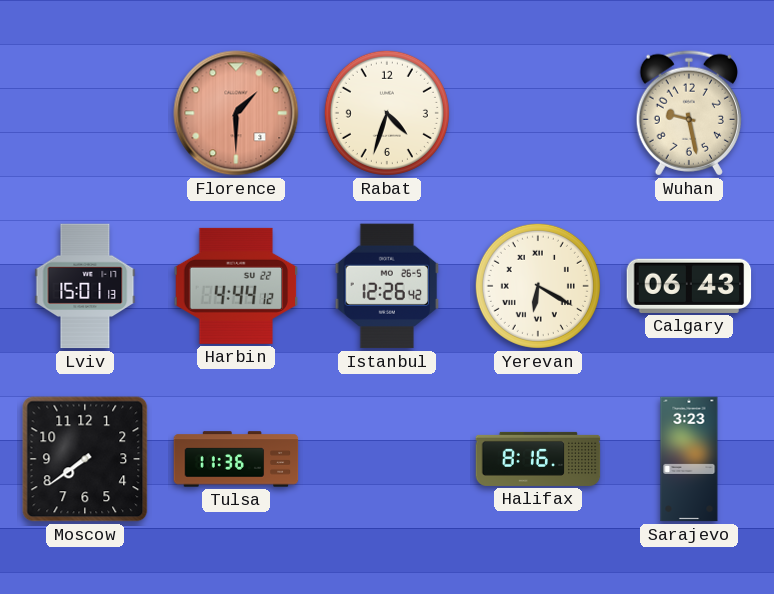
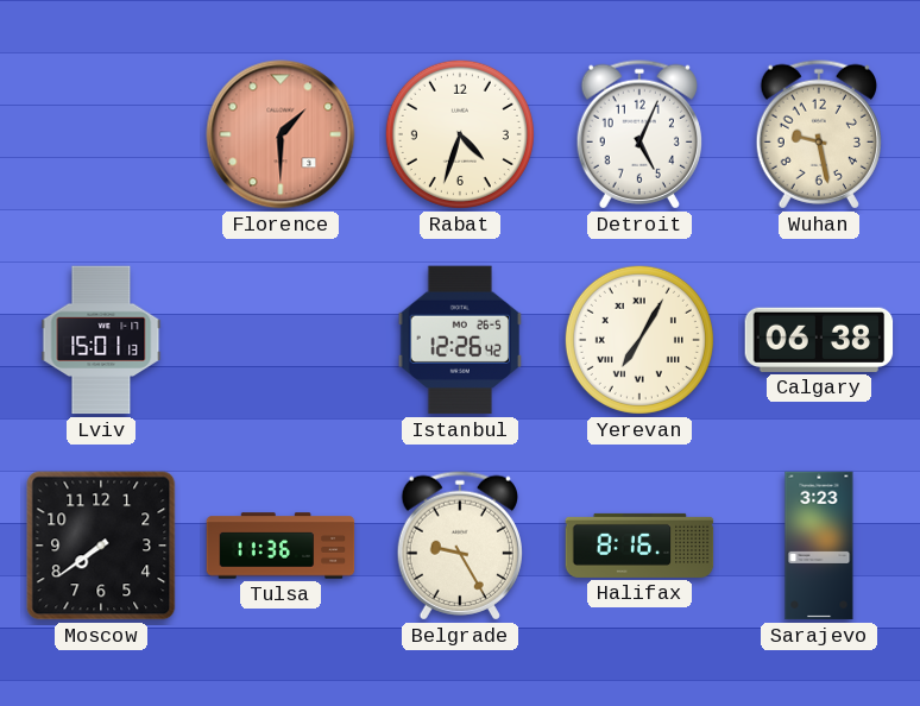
Detroit: none -> 5:04 (639, 134)
Harbin: 4:44 -> none (236, 286)
Yerevan: 6:20 -> 7:05 (639, 340)
Calgary: 06:43 -> 06:38 (819, 340)
Belgrade: none -> 9:25 (460, 546)
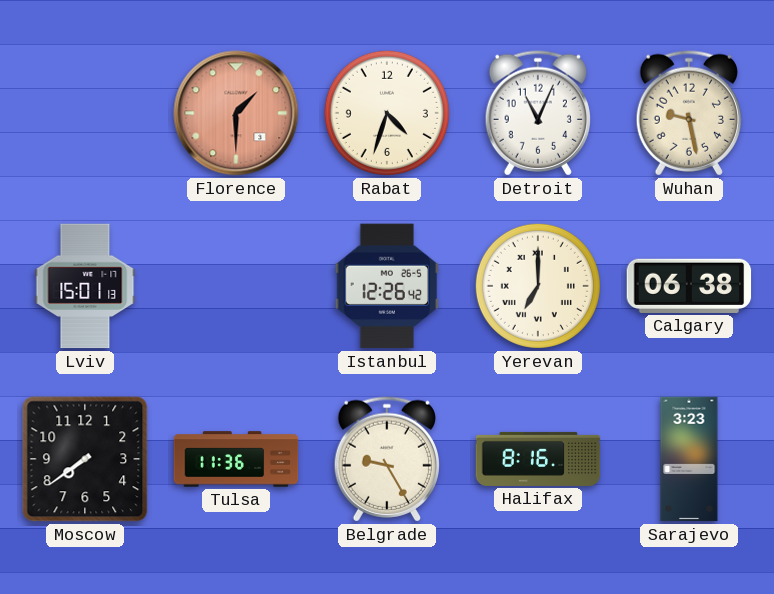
Detroit: 5:04 -> 11:04 (538, 113)
Yerevan: 7:05 -> 7:00 (538, 286)
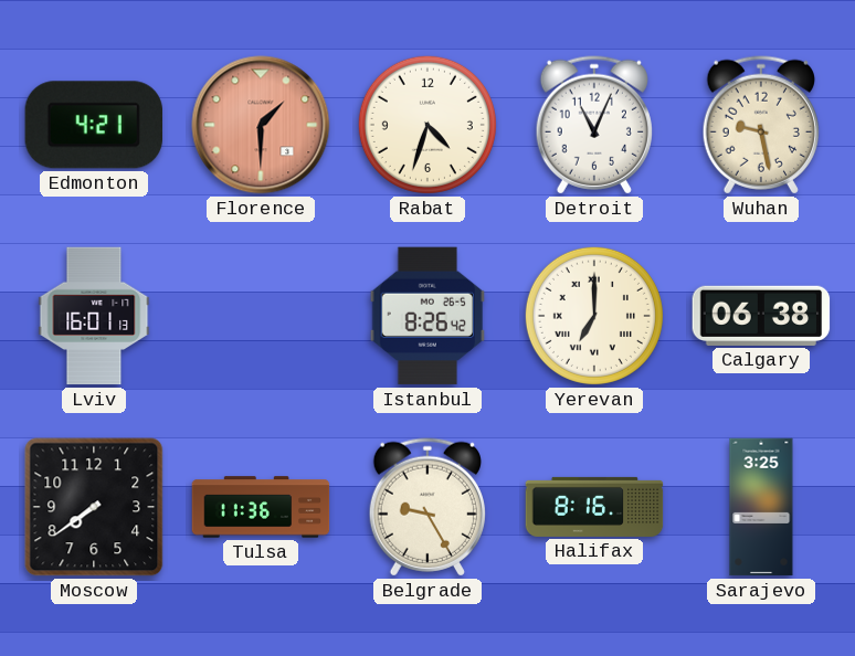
Edmonton: none -> 4:21 (93, 125)
Lviv: 15:01 -> 16:01 (94, 316)
Istanbul: 12:26 -> 8:26 (427, 316)
Sarajevo: 3:23 -> 3:25 (761, 507)
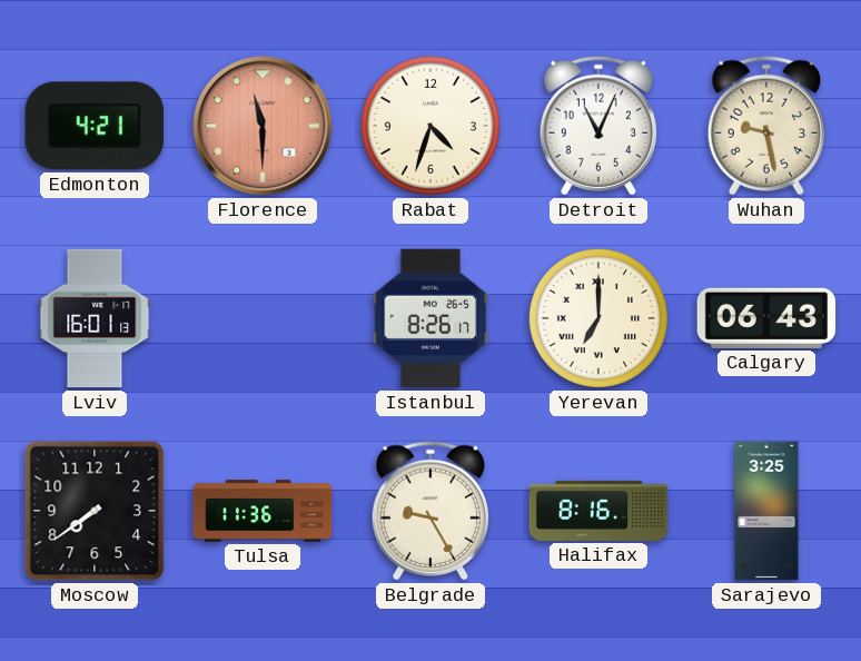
Florence: 1:30 -> 11:30 (263, 126)
Istanbul: 8:26:42 -> 8:26:17 (430, 318)
Calgary: 06:38 -> 06:43 (766, 318)
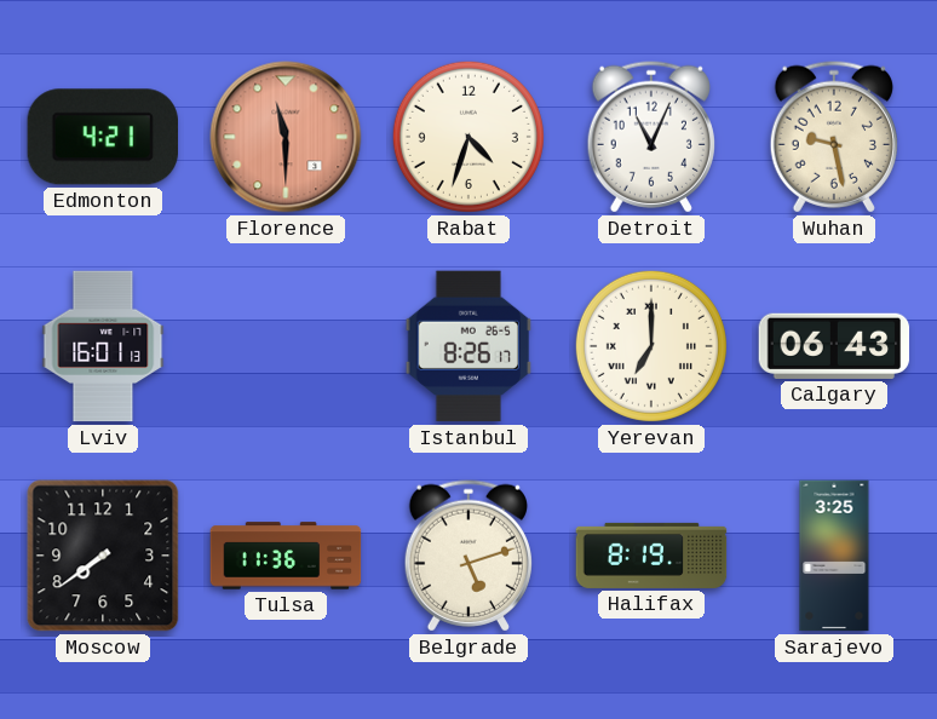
Belgrade: 9:25 -> 5:12 (469, 556)
Halifax: 8:16 -> 8:19 (651, 556)
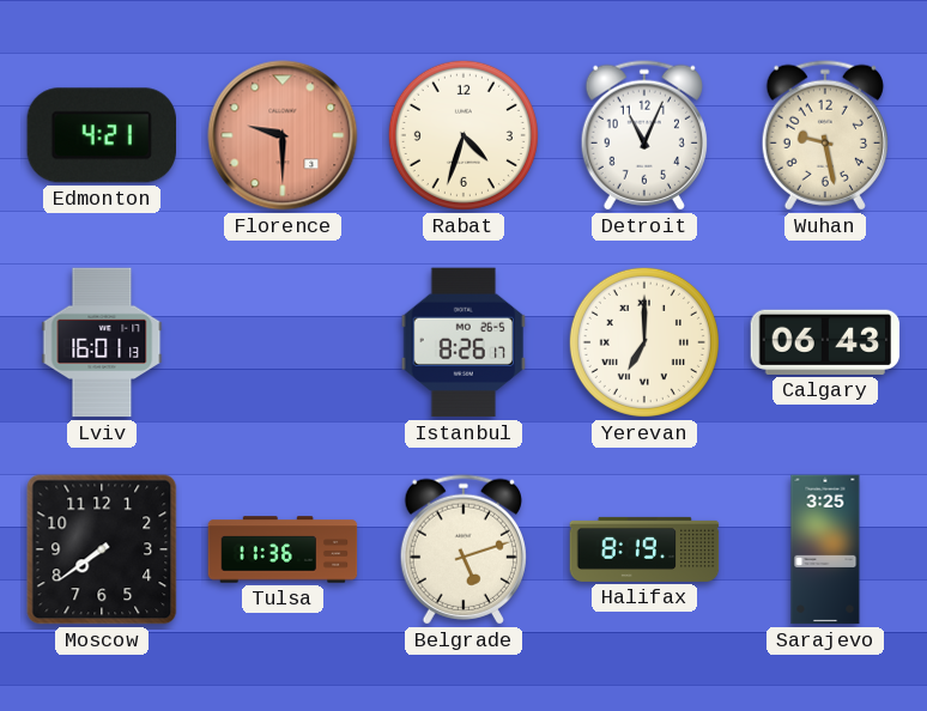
Florence: 11:30 -> 9:30 (283, 135)
